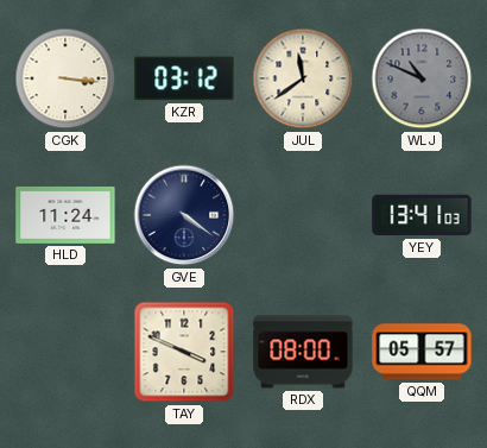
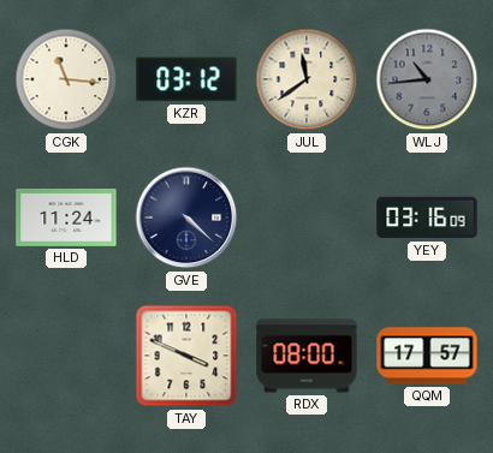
CGK: 3:16 -> 11:16 (66, 79)
WLJ: 10:49 -> 10:44 (427, 79)
GVE: 4:21 -> 4:22 (186, 217)
YEY: 13:41 -> 03:16 (427, 217)
QQM: 05:57 -> 17:57 (427, 356)
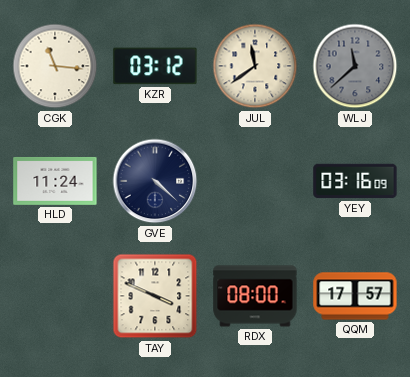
WLJ: 10:44 -> 11:38 (355, 66)
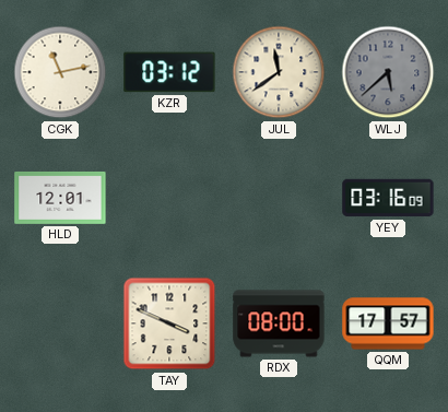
CGK: 11:16 -> 11:13 (60, 72)
WLJ: 11:38 -> 5:38 (388, 72)
HLD: 11:24 -> 12:01 (60, 198)
GVE: 4:22 -> none (155, 181)
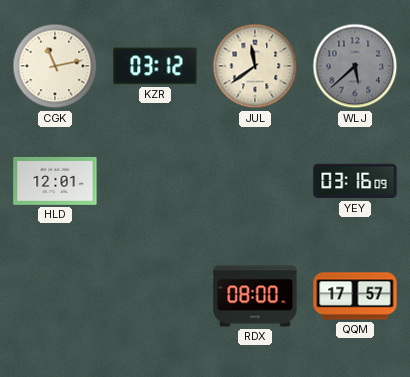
TAY: 3:49 -> none (169, 323)
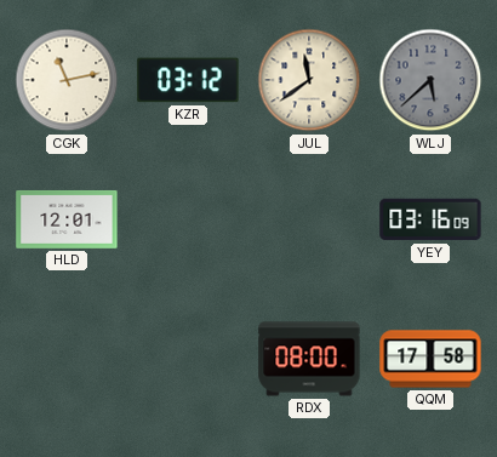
QQM: 17:57 -> 17:58 (430, 359)
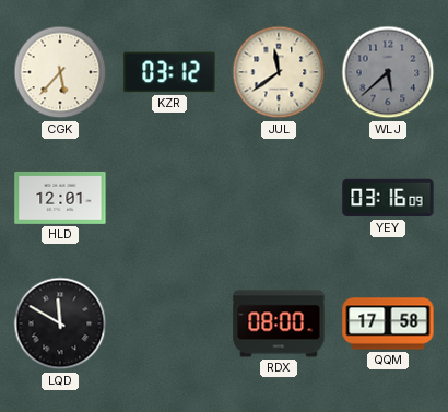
CGK: 11:13 -> 5:37 (60, 72)
LQD: none -> 11:50 (60, 323)
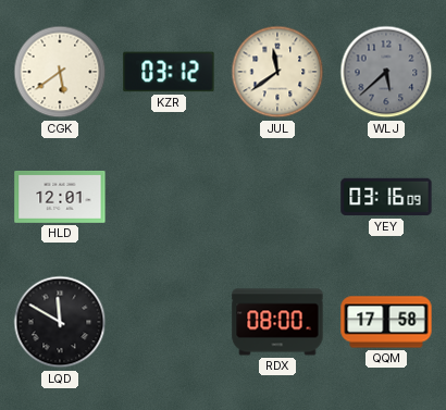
CGK: 5:37 -> 5:39 (60, 72)
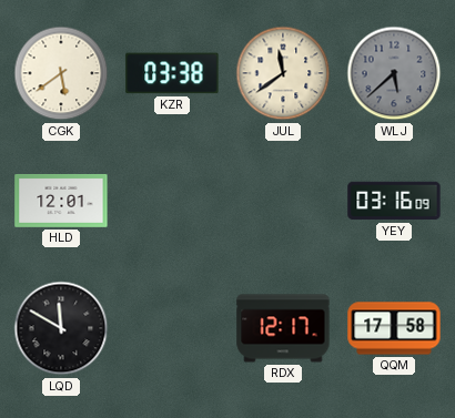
KZR: 03:12 -> 03:38 (172, 73)
RDX: 08:00 -> 12:17 (283, 328)
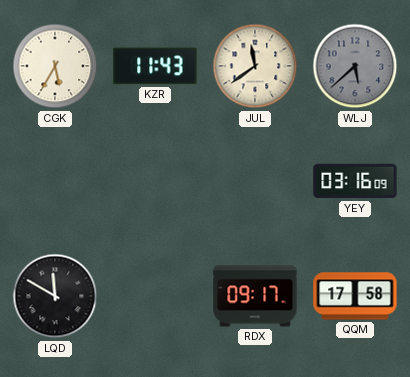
CGK: 5:39 -> 5:35 (55, 66)
KZR: 03:38 -> 11:43 (155, 66)
HLD: 12:01 -> none (61, 201)
RDX: 12:17 -> 09:17 (255, 296)
